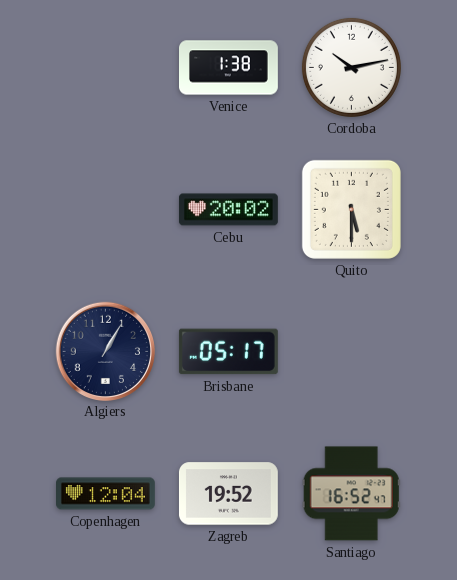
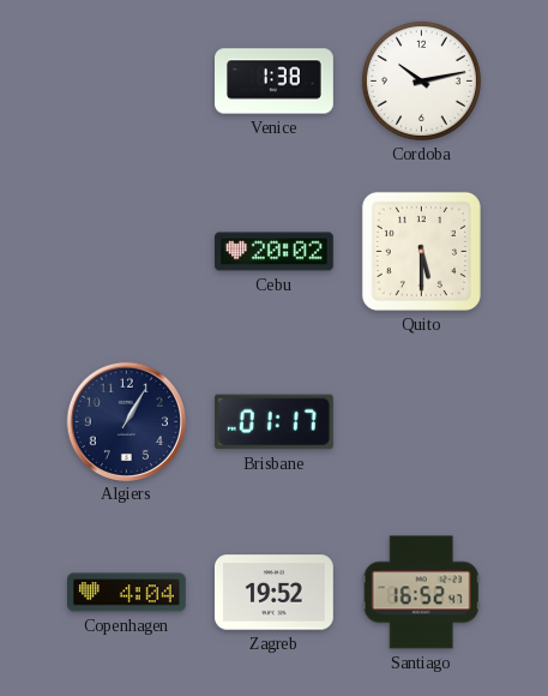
Brisbane: 05:17 -> 01:17 (273, 422)
Copenhagen: 12:04 -> 4:04 (127, 593)
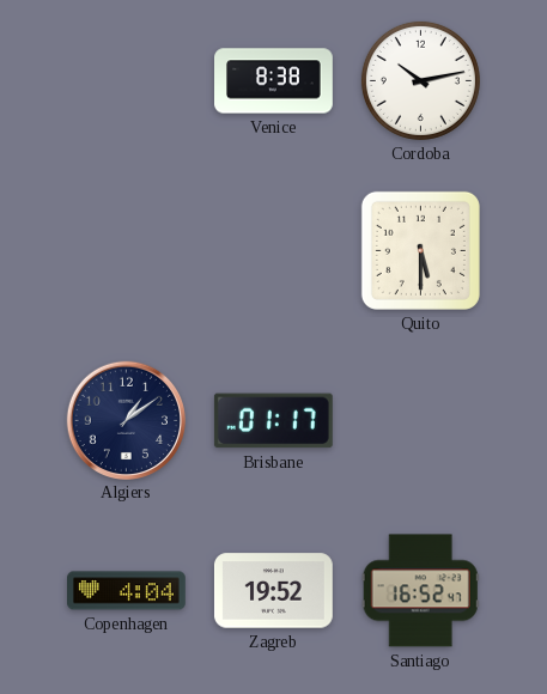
Venice: 1:38 -> 8:38 (274, 81)
Cebu: 20:02 -> none (273, 252)
Algiers: 1:05 -> 1:09 (126, 420)
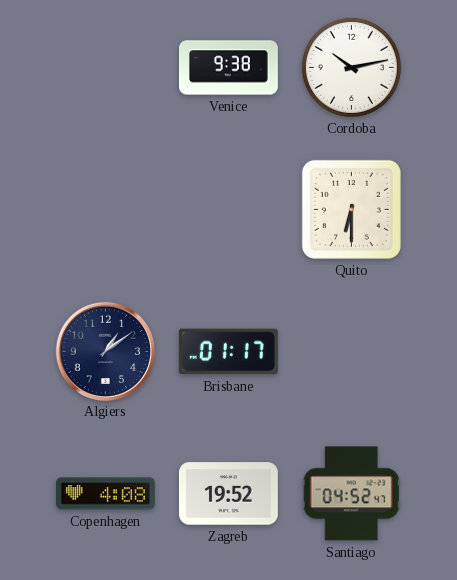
Venice: 8:38 -> 9:38 (229, 68)
Quito: 5:30 -> 6:30 (351, 209)
Copenhagen: 4:04 -> 4:08 (106, 494)
Santiago: 16:52 -> 04:52 (351, 494)
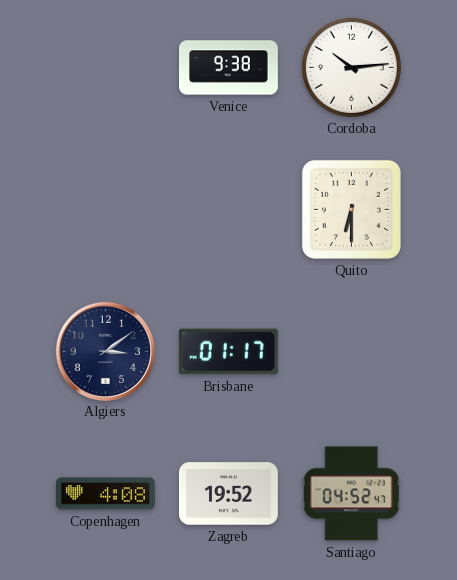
Cordoba: 10:13 -> 10:14 (351, 67)
Algiers: 1:09 -> 3:09 (105, 351)
